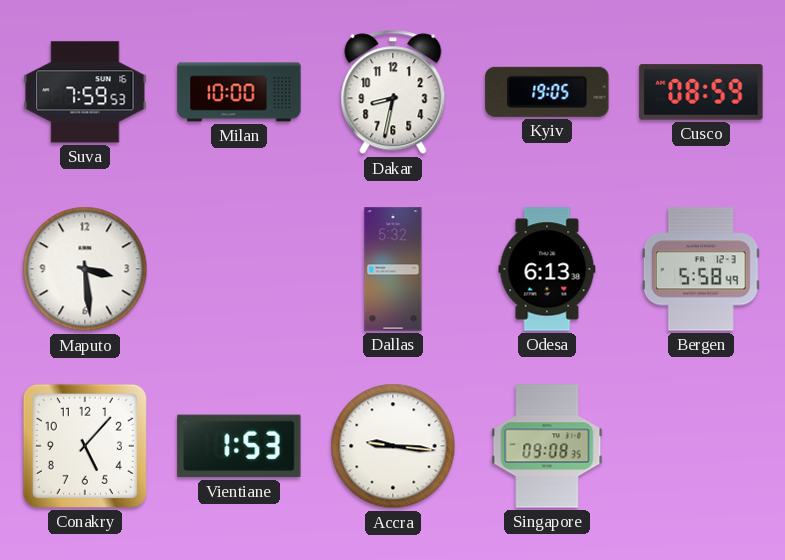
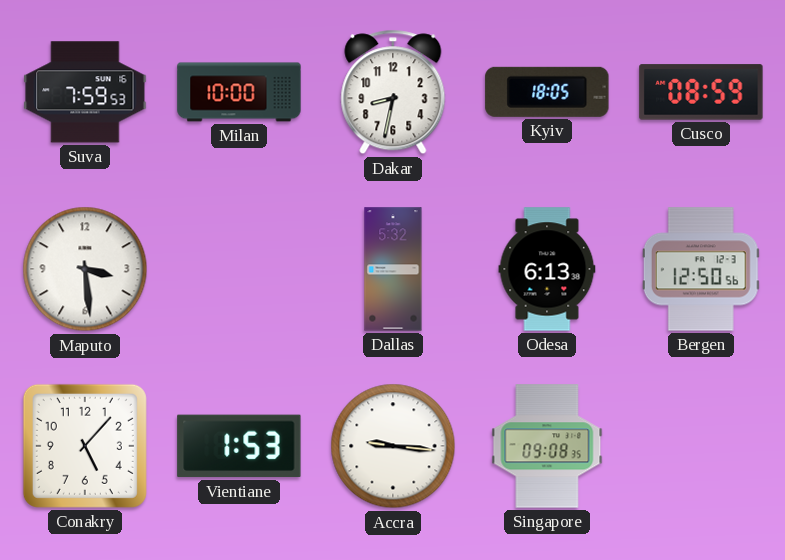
Kyiv: 19:05 -> 18:05 (547, 92)
Bergen: 5:58 -> 12:50 (701, 269)
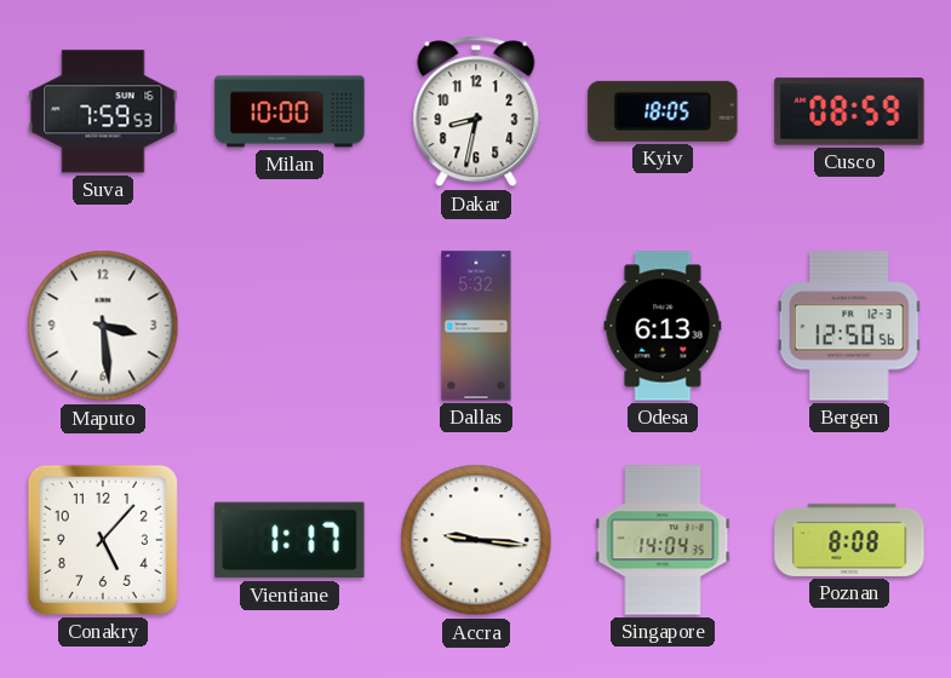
Vientiane: 1:53 -> 1:17 (290, 540)
Singapore: 09:08 -> 14:04 (663, 540)
Poznan: none -> 8:08 (849, 540)
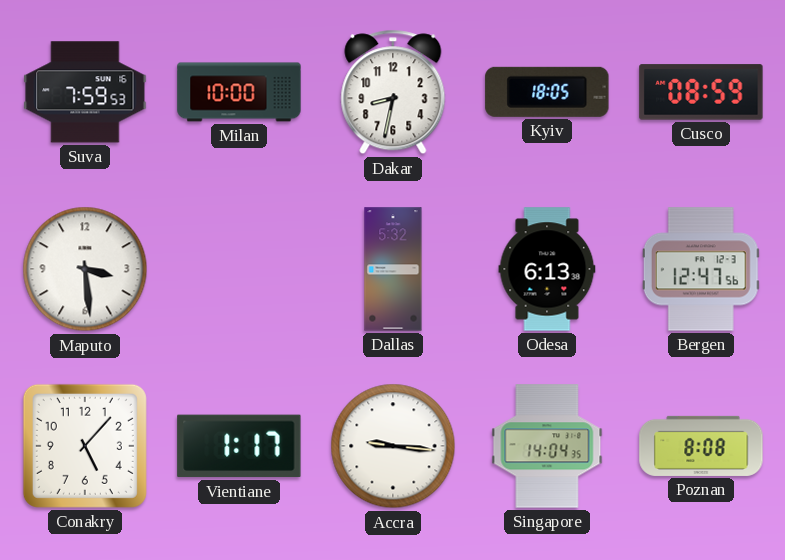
Bergen: 12:50 -> 12:47 (701, 269)
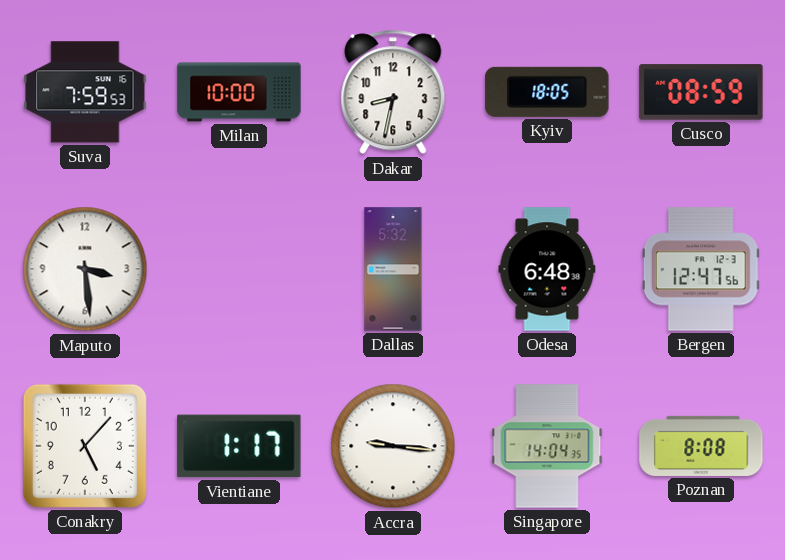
Odesa: 6:13 -> 6:48 (547, 269)
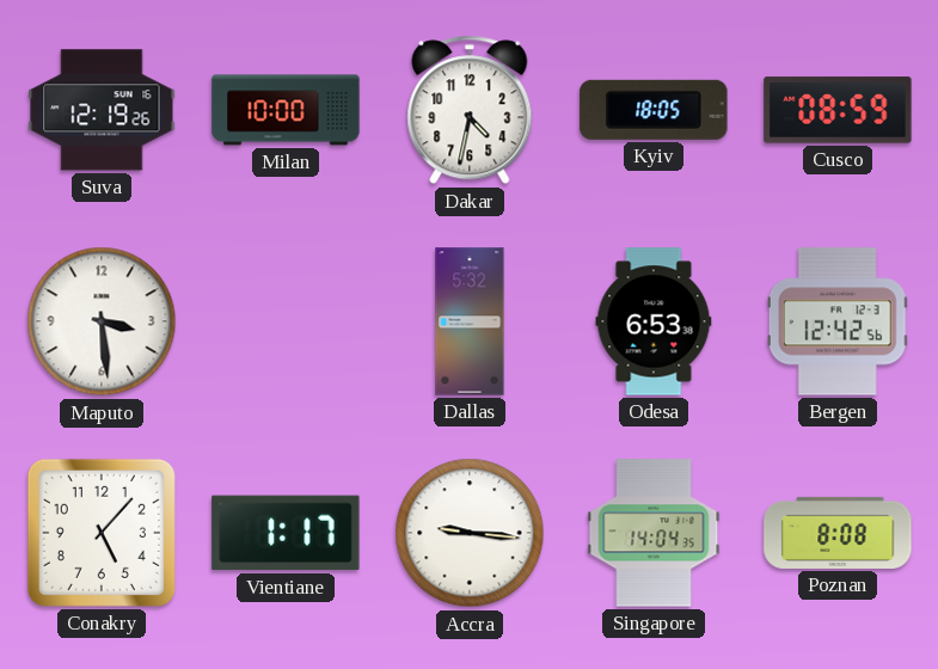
Suva: 7:59 -> 12:19 (102, 110)
Dakar: 8:32 -> 4:32 (470, 110)
Odesa: 6:48 -> 6:53 (654, 321)
Bergen: 12:47 -> 12:42 (838, 321)
